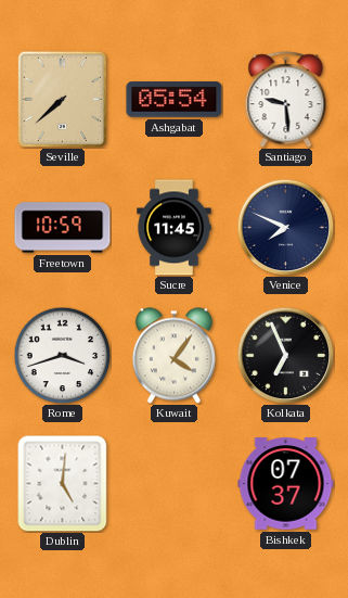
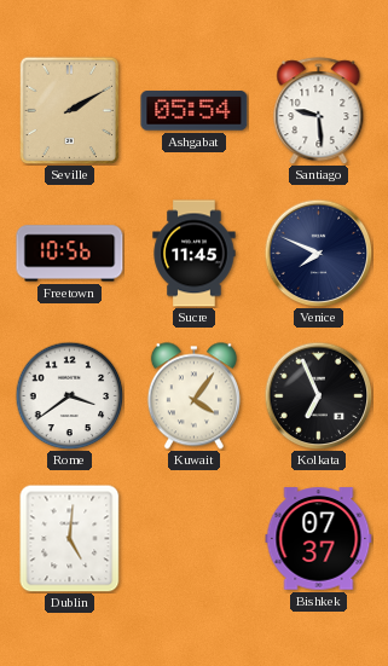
Seville: 7:38 -> 2:10 (70, 110)
Freetown: 10:59 -> 10:56 (70, 254)
Rome: 3:42 -> 3:39 (69, 395)
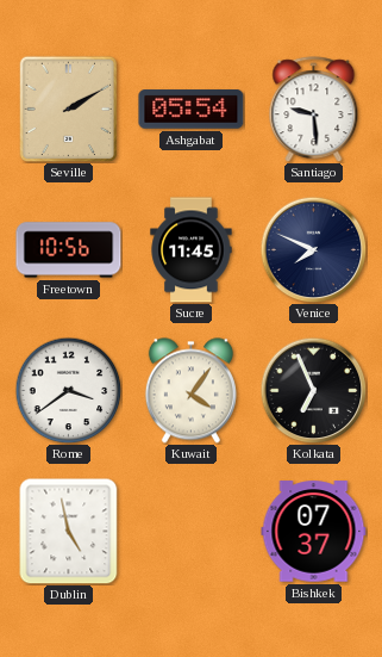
Dublin: 5:01 -> 4:58 (69, 531)
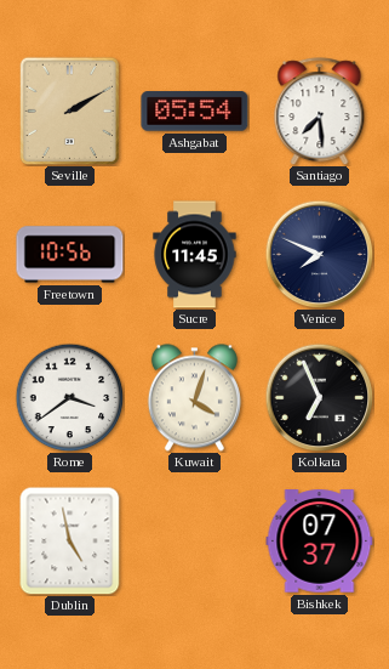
Santiago: 9:29 -> 7:29 (320, 112)
Kuwait: 4:06 -> 4:03 (194, 398)
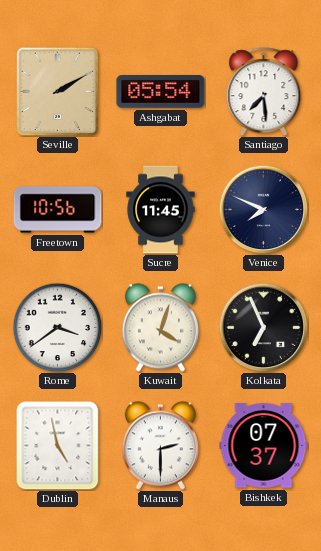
Manaus: none -> 2:30 (160, 446)
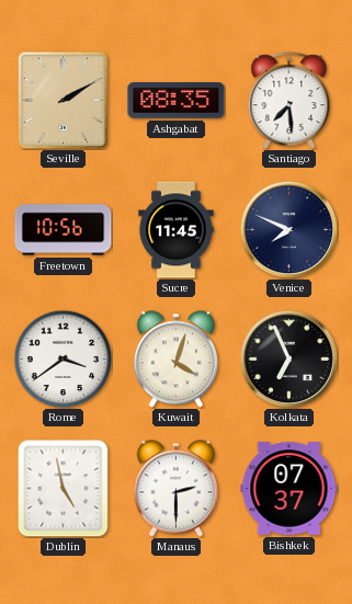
Ashgabat: 05:54 -> 08:35 (177, 101)
